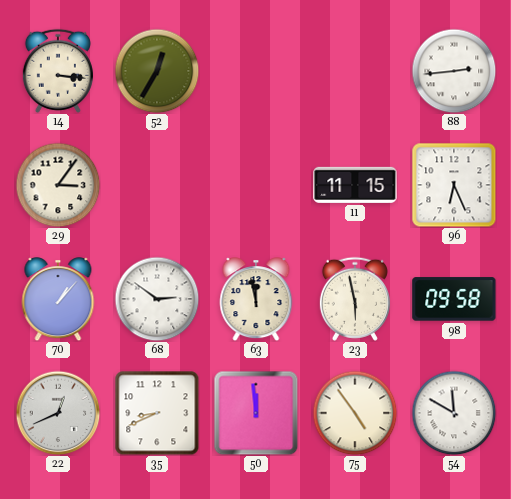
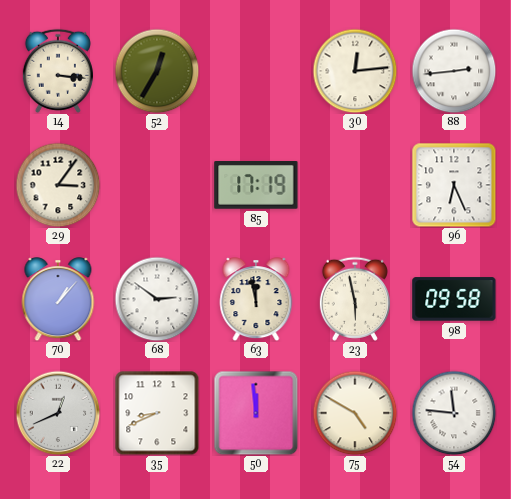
30: none -> 12:14 (355, 71)
85: none -> 17:19 (256, 186)
11: 11:15 -> none (355, 185)
75: 4:54 -> 4:50 (355, 413)
54: 11:50 -> 11:46 (454, 413)
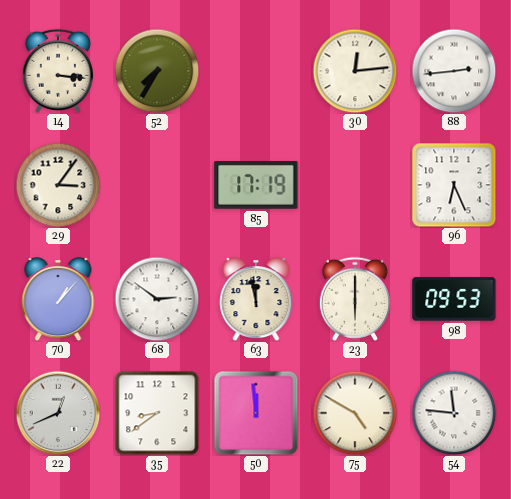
52: 12:35 -> 7:35 (157, 71)
23: 5:58 -> 6:00 (355, 299)
98: 09:58 -> 09:53 (454, 299)
35: 8:41 -> 8:39 (157, 413)
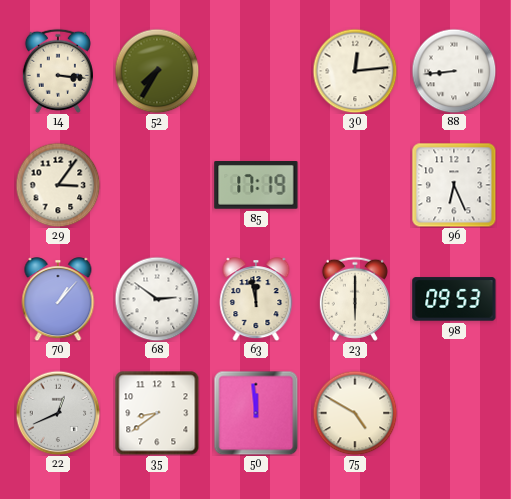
88: 2:44 -> 8:44 (454, 71)
54: 11:46 -> none (454, 413)
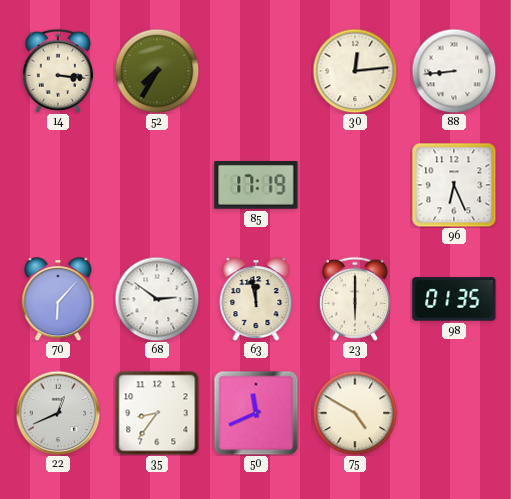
29: 3:06 -> none (58, 185)
70: 1:07 -> 6:07 (58, 299)
98: 09:53 -> 01:35 (454, 299)
35: 8:39 -> 8:36 (157, 413)
50: 11:59 -> 11:41 (256, 413)
